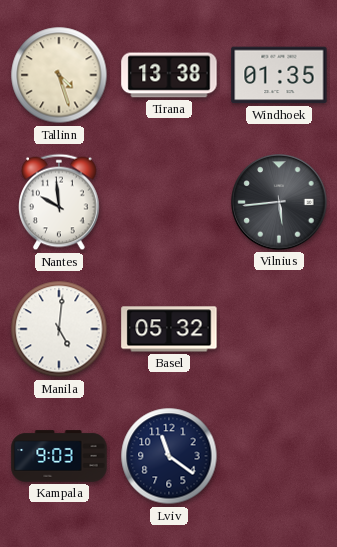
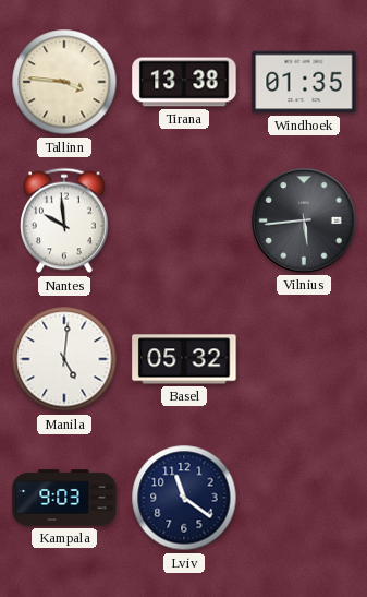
Tallinn: 4:27 -> 3:46 (64, 82)
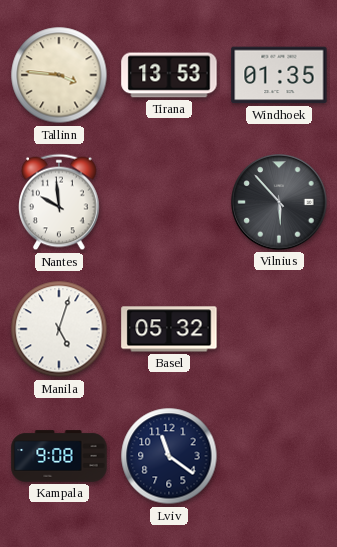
Tirana: 13:38 -> 13:53 (169, 75)
Vilnius: 5:44 -> 5:53 (279, 202)
Manila: 5:01 -> 5:03 (59, 329)
Kampala: 9:03 -> 9:08 (59, 456)
